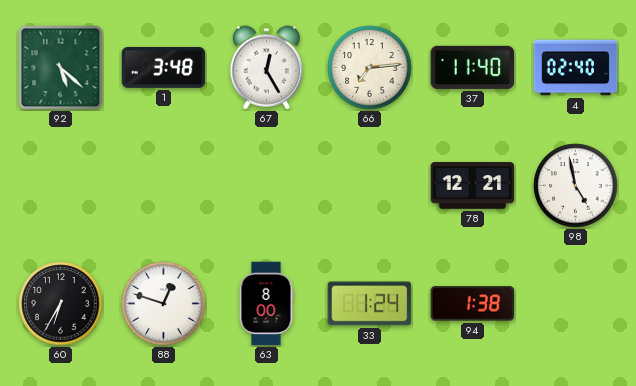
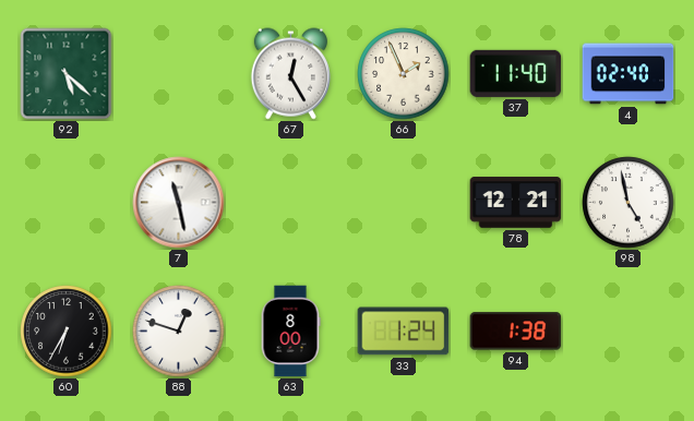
1: 3:48 -> none (164, 67)
66: 7:14 -> 1:56 (404, 74)
7: none -> 11:28 (179, 203)
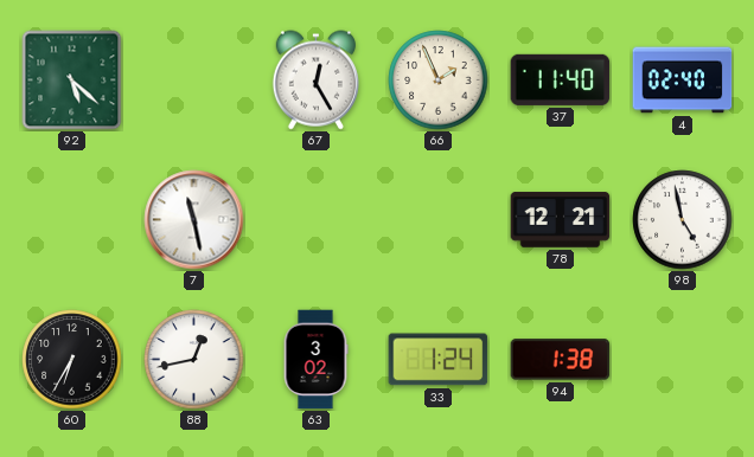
88: 12:48 -> 12:43 (194, 360)
63: 8:00 -> 3:02 (315, 360)
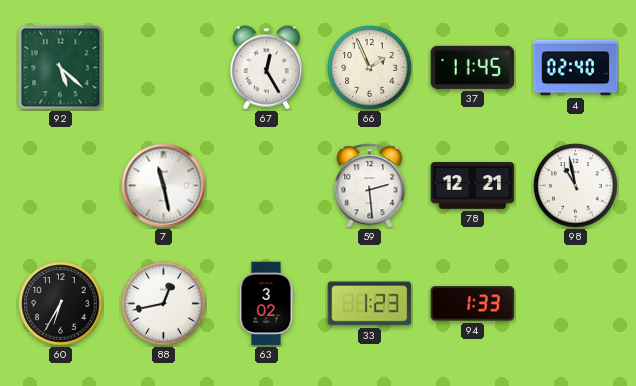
37: 11:40 -> 11:45 (473, 67)
59: none -> 2:29 (370, 186)
98: 4:58 -> 10:58 (576, 186)
33: 1:24 -> 1:23 (370, 304)
94: 1:38 -> 1:33 (473, 304)
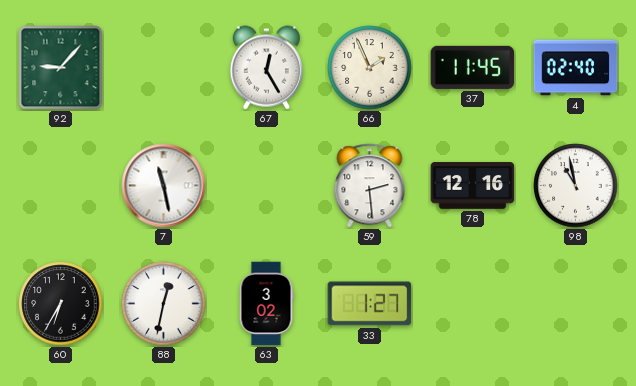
92: 5:22 -> 9:07 (61, 68)
78: 12:21 -> 12:16 (473, 186)
88: 12:43 -> 12:32 (164, 304)
33: 1:23 -> 1:27 (370, 304)
94: 1:33 -> none (473, 304)
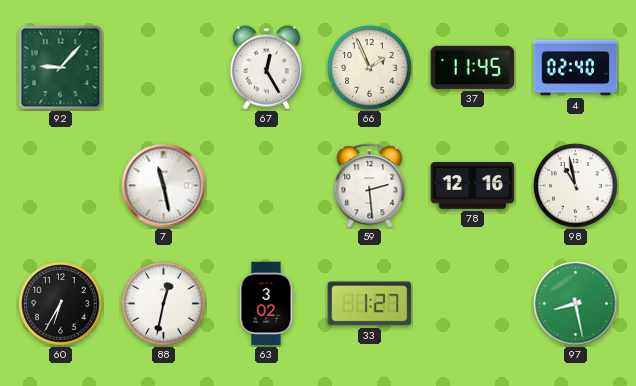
97: none -> 8:28 (576, 304)
